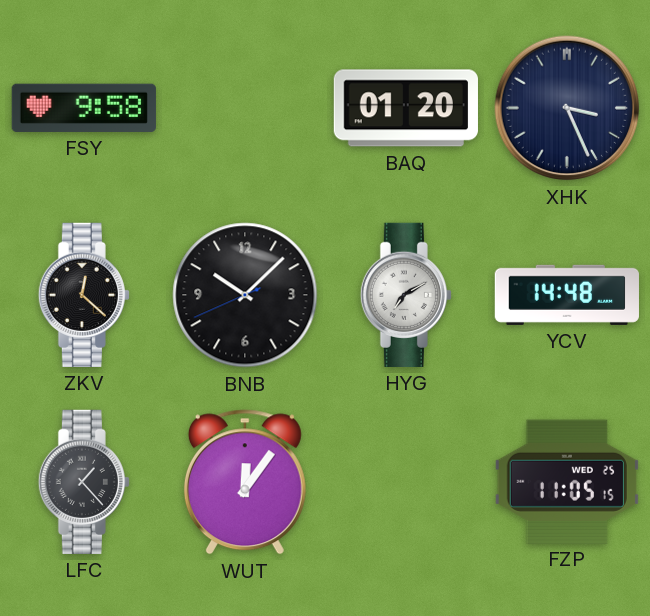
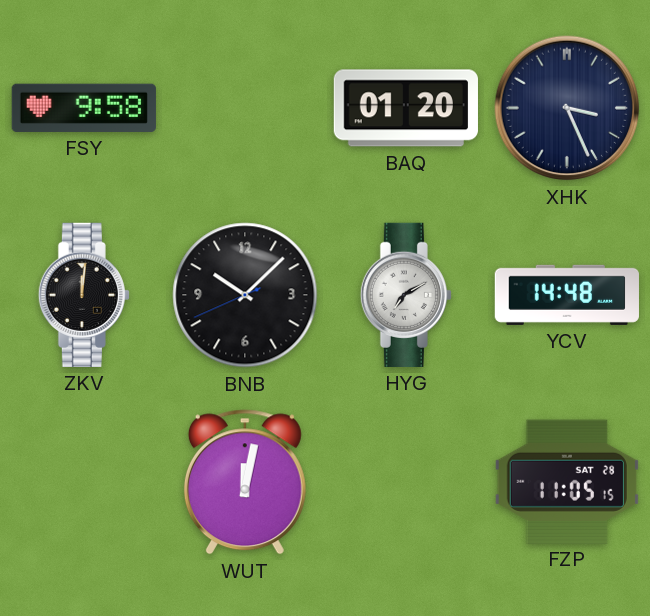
ZKV: 12:22 -> 12:01 (84, 295)
LFC: 1:23 -> none (84, 482)
WUT: 12:06 -> 12:02 (245, 482)
FZP date: WED 25 -> SAT 28 (567, 481)
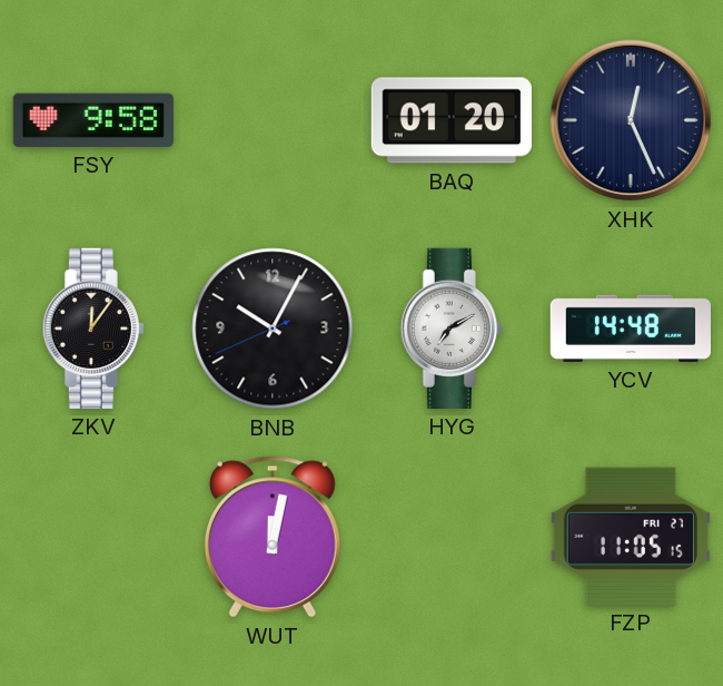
XHK: 3:26 -> 12:26 (631, 120)
ZKV: 12:01 -> 12:06 (93, 329)
BNB: 10:07 -> 10:04 (273, 329)
FZP date: SAT 28 -> FRI 27 (631, 536)
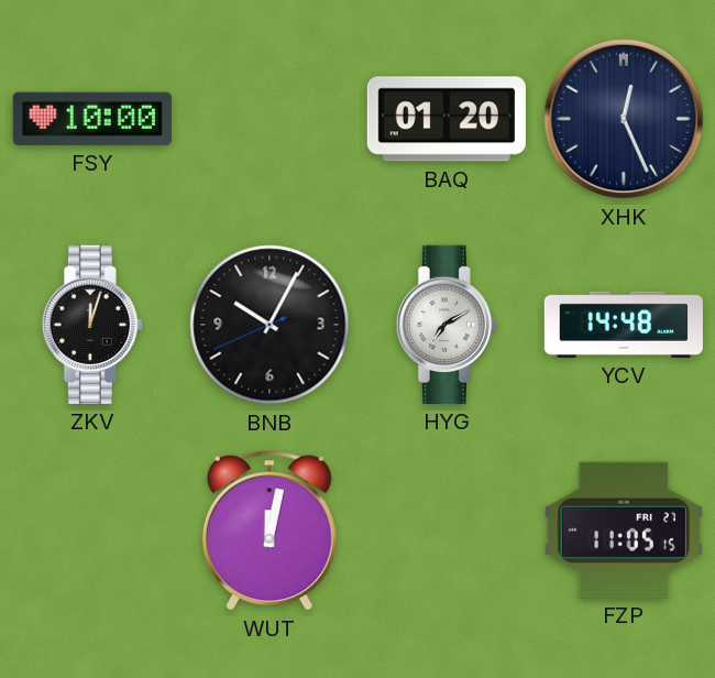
FSY: 9:58 -> 10:00 (92, 119)
ZKV: 12:06 -> 12:03 (92, 325)
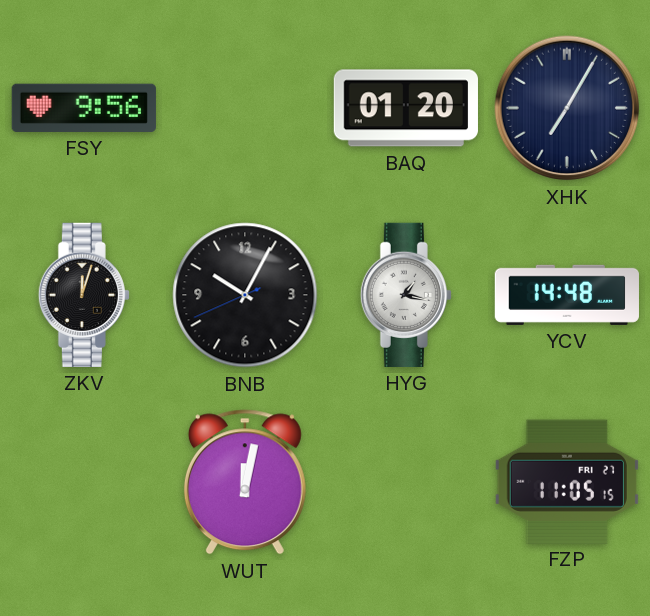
FSY: 10:00 -> 9:56 (84, 108)
XHK: 12:26 -> 7:05 (567, 108)
HYG: 7:10 -> 1:17 (406, 295)
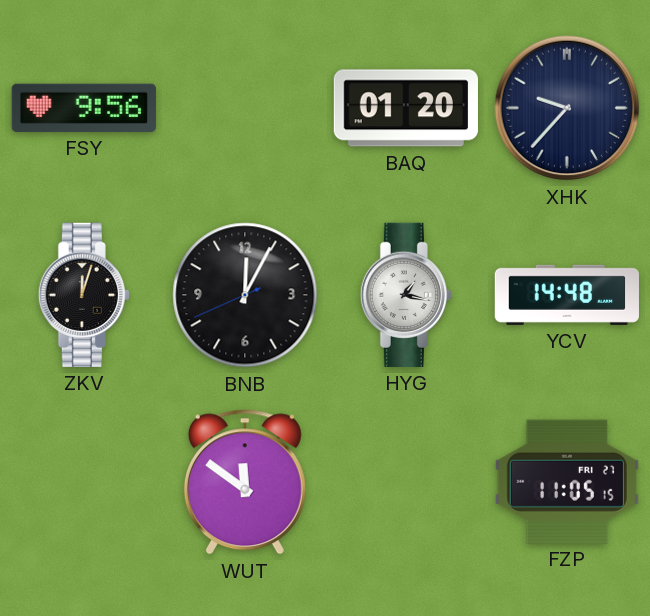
XHK: 7:05 -> 9:37 (567, 108)
BNB: 10:04 -> 12:04 (245, 295)
WUT: 12:02 -> 11:51 (245, 482)
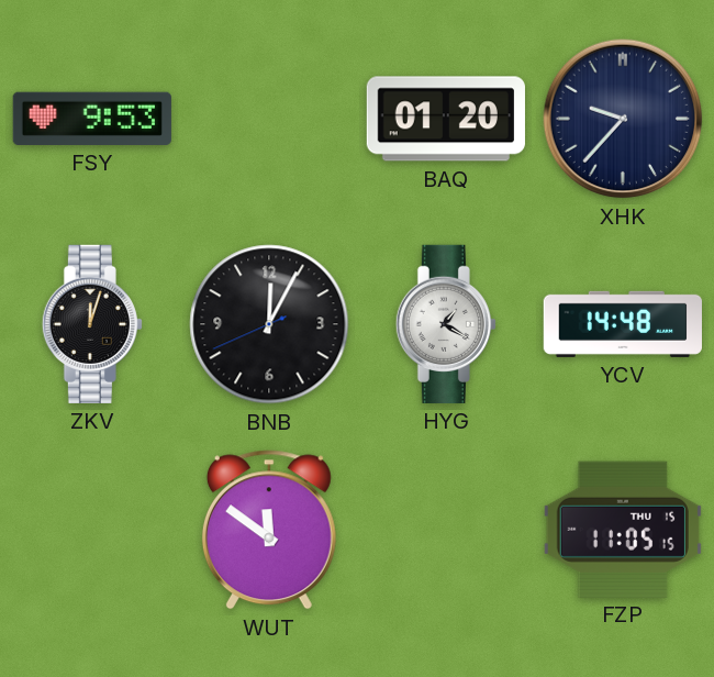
FSY: 9:56 -> 9:53 (92, 119)
HYG: 1:17 -> 1:20 (446, 324)
FZP date: FRI 27 -> THU 15 (623, 529)
